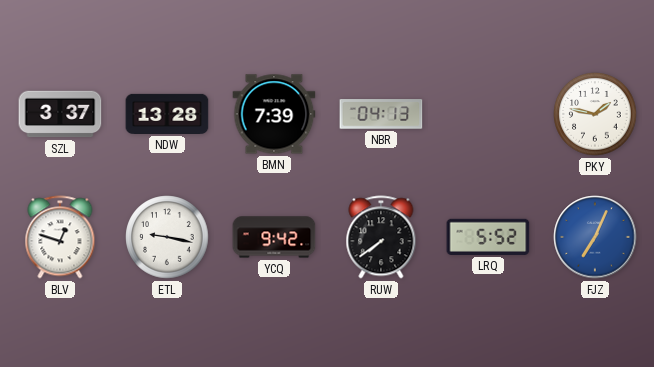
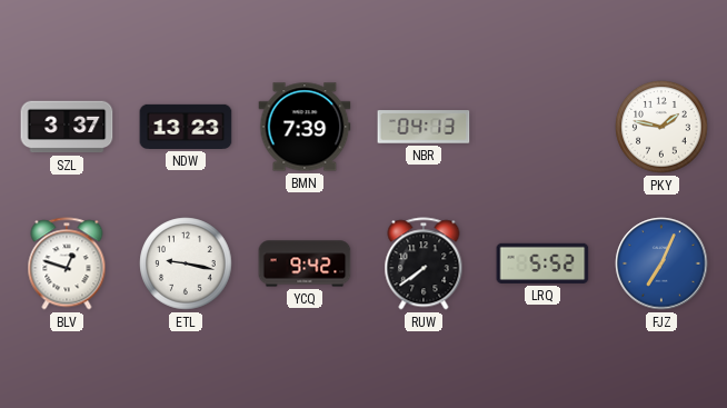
NDW: 13:28 -> 13:23 (186, 127)
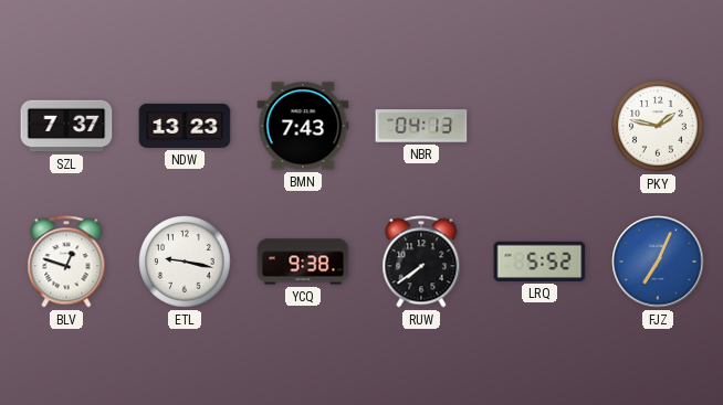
SZL: 3:37 -> 7:37 (66, 126)
BMN: 7:39 -> 7:43 (303, 126)
YCQ: 9:42 -> 9:38 (303, 262)
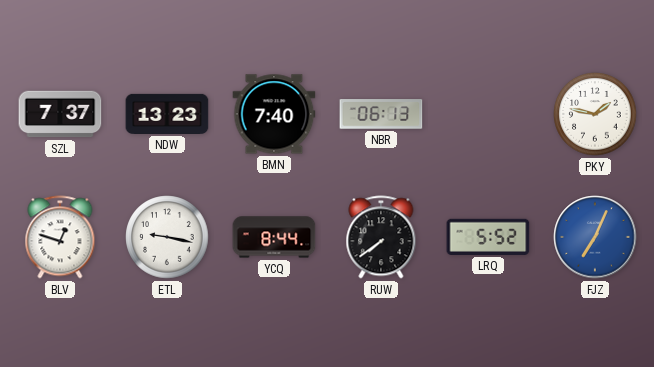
BMN: 7:43 -> 7:40 (274, 114)
NBR: 04:13 -> 06:13 (381, 114)
YCQ: 9:38 -> 8:44 (274, 237)
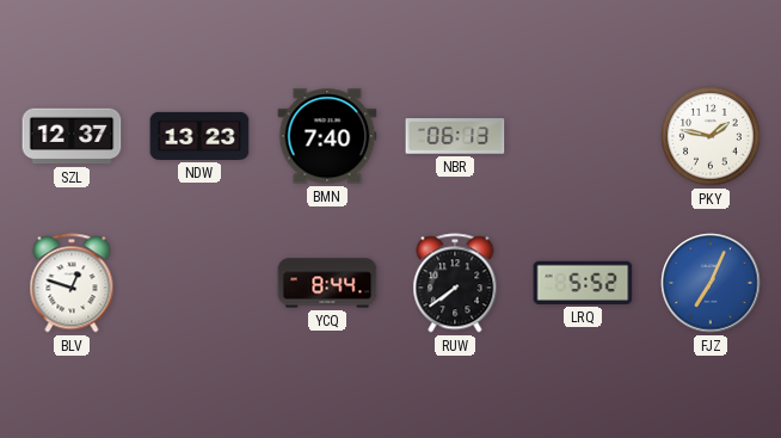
SZL: 7:37 -> 12:37 (72, 136)
ETL: 9:17 -> none (167, 237)
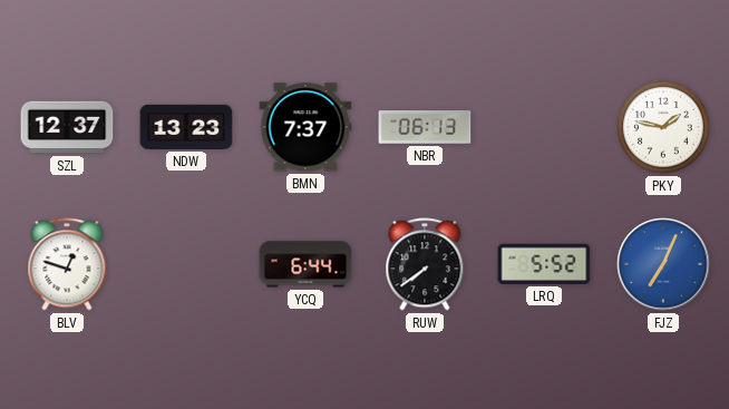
BMN: 7:40 -> 7:37 (305, 127)
YCQ: 8:44 -> 6:44 (305, 264)
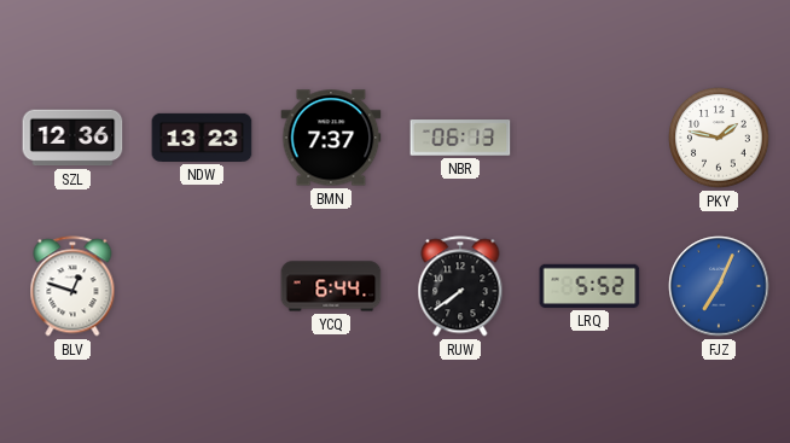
SZL: 12:37 -> 12:36 (72, 138)
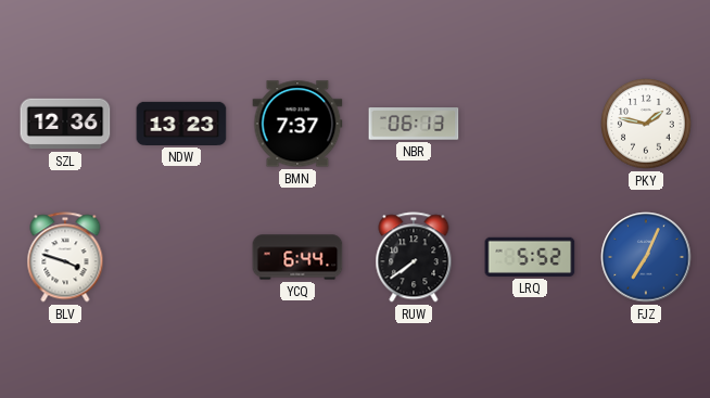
BLV: 12:48 -> 3:48 (65, 257)
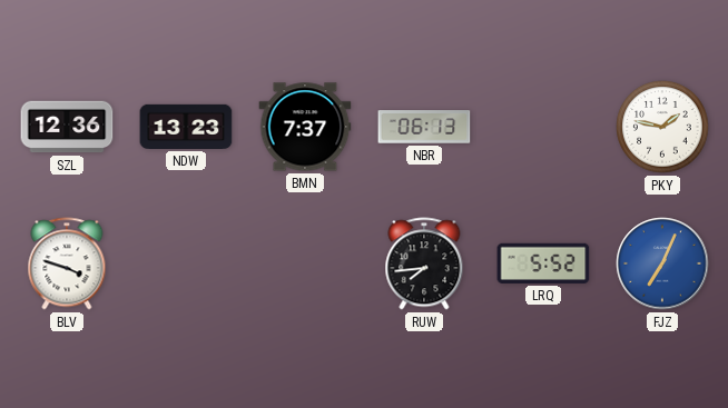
YCQ: 6:44 -> none (297, 257)
RUW: 7:39 -> 7:44 (424, 263)
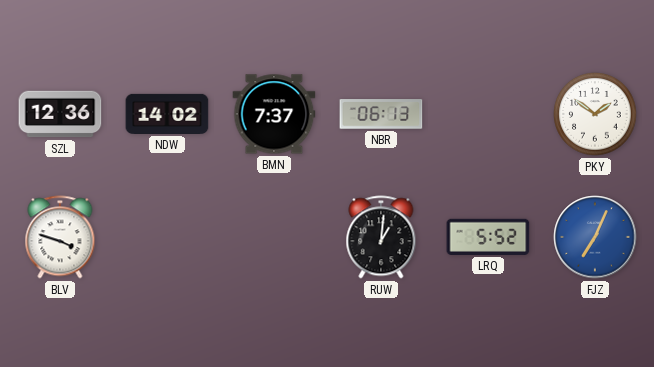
NDW: 13:23 -> 14:02 (167, 114)
PKY: 1:47 -> 1:51 (595, 114)
RUW: 7:44 -> 1:01 (381, 237)
